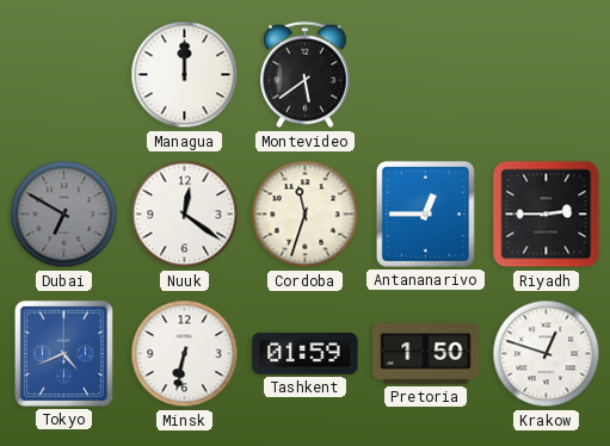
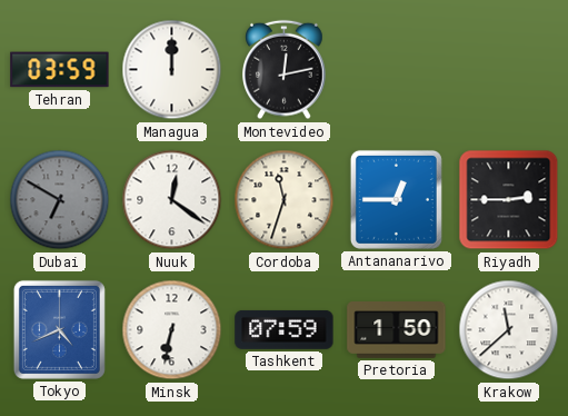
Tehran: none -> 03:59 (60, 70)
Montevideo: 5:39 -> 12:13 (285, 70)
Tashkent: 01:59 -> 07:59 (285, 329)
Krakow: 12:48 -> 11:38 (509, 330)
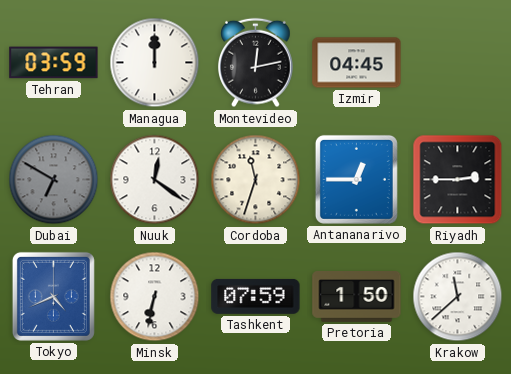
Izmir: none -> 04:45 (357, 63)
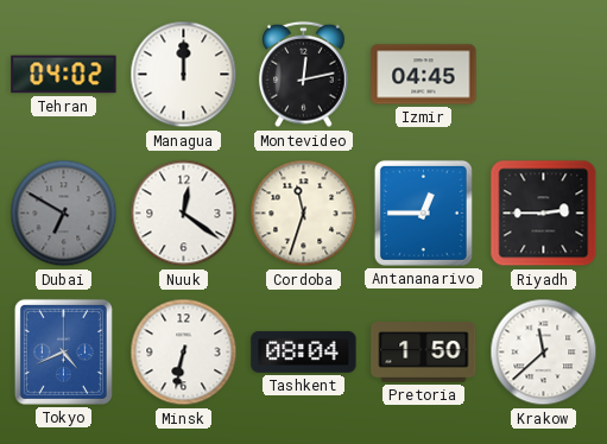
Tehran: 03:59 -> 04:02 (64, 75)
Tashkent: 07:59 -> 08:04 (304, 351)
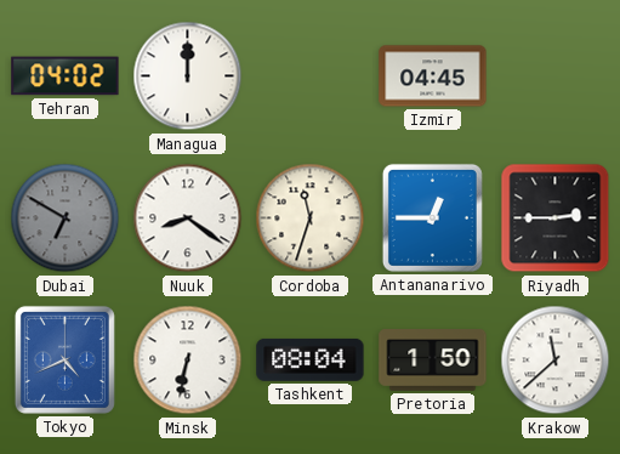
Montevideo: 12:13 -> none (304, 75)
Nuuk: 12:21 -> 8:21 (188, 219)
